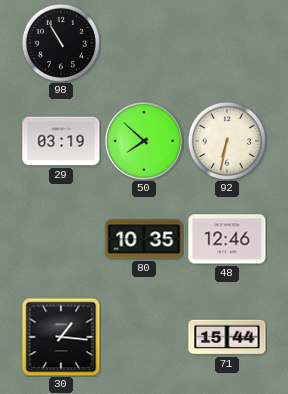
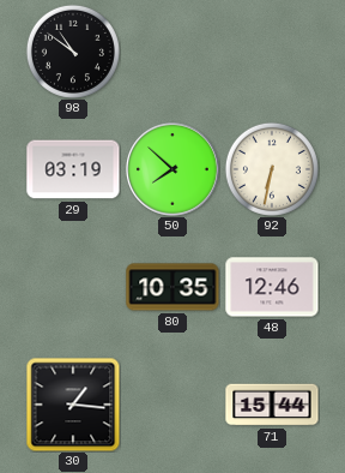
98: 10:55 -> 10:51 (73, 52)
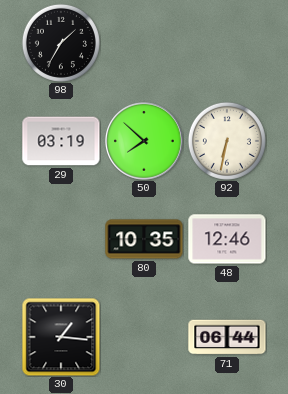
98: 10:51 -> 1:35 (61, 43)
71: 15:44 -> 06:44 (227, 337)
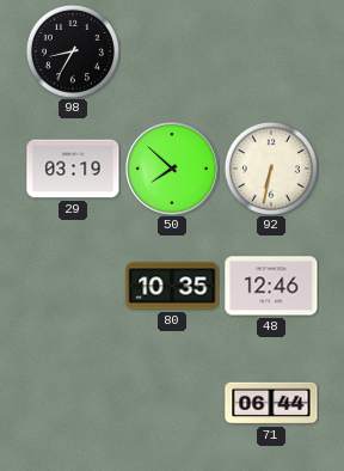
98: 1:35 -> 8:35 (73, 51)
30: 1:16 -> none (61, 337)
